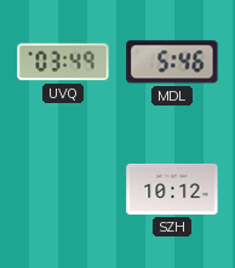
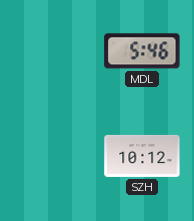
UVQ: 03:49 -> none (63, 62)
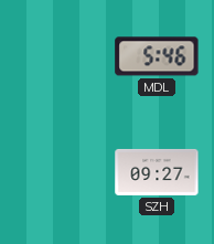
SZH: 10:12 -> 09:27 (157, 172)
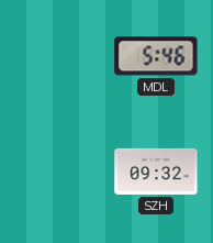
SZH: 09:27 -> 09:32 (156, 172)
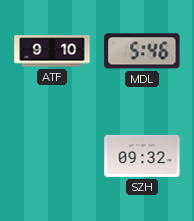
ATF: none -> 9:10 (52, 51)
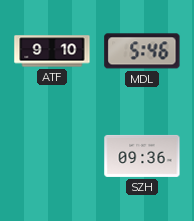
SZH: 09:32 -> 09:36 (142, 156)
